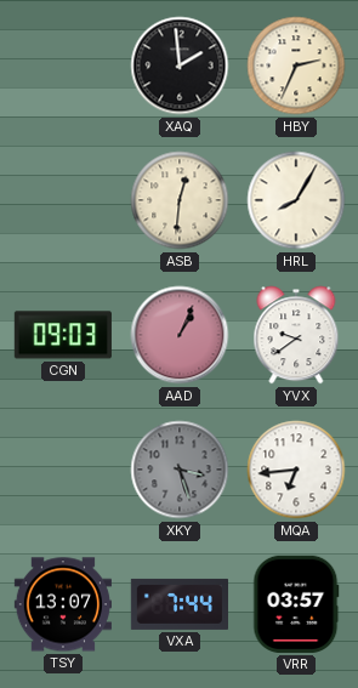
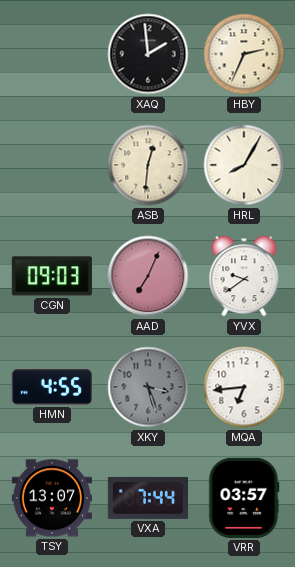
AAD: 1:04 -> 7:04 (148, 276)
HMN: none -> 4:55 (52, 387)
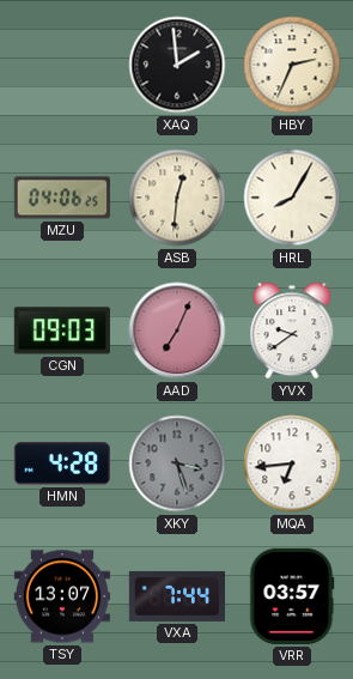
MZU: none -> 04:06 (62, 198)
HMN: 4:55 -> 4:28 (62, 463)
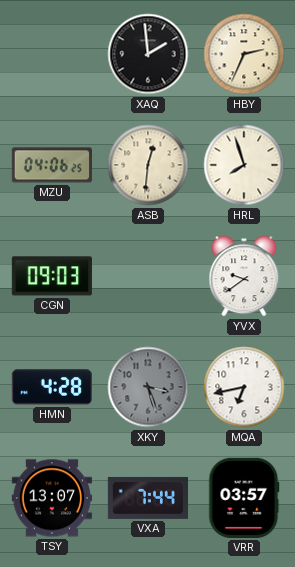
HRL: 8:05 -> 7:57 (244, 165)
AAD: 7:04 -> none (177, 331)
MQA: 6:44 -> 6:43 (244, 387)
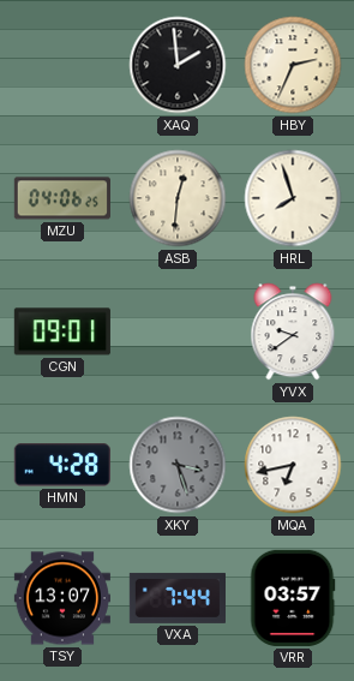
CGN: 09:03 -> 09:01 (62, 331)
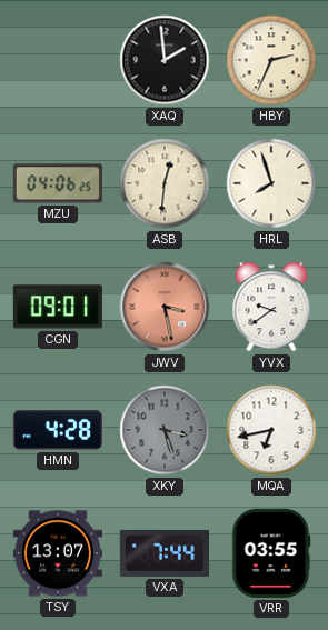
JWV: none -> 3:28 (165, 307)
VRR: 03:57 -> 03:55 (271, 553)
